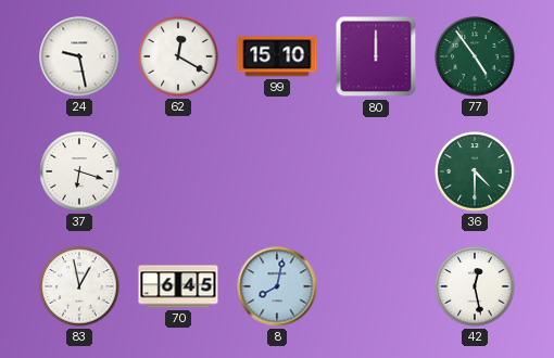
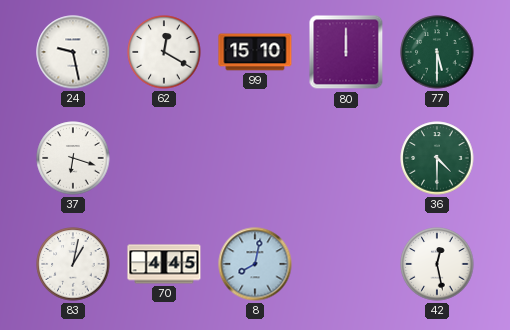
77: 4:54 -> 5:30 (437, 52)
83: 12:58 -> 1:02 (73, 264)
70: 6:45 -> 4:45 (164, 264)
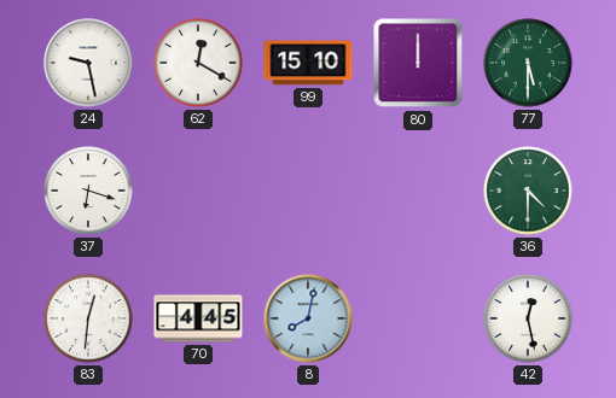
83: 1:02 -> 12:31 (88, 318)
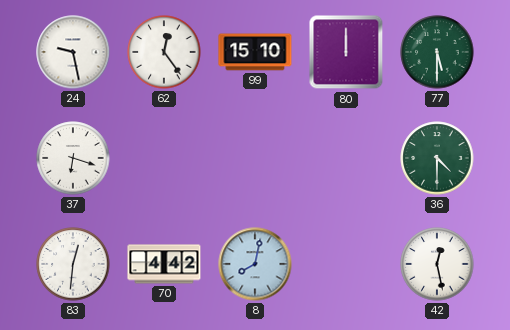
62: 12:20 -> 12:24 (164, 52)
70: 4:45 -> 4:42 (164, 264)
